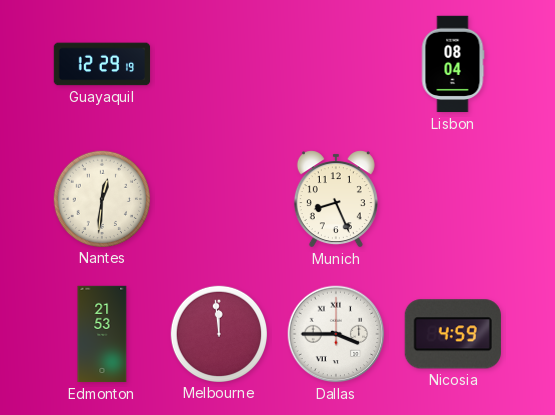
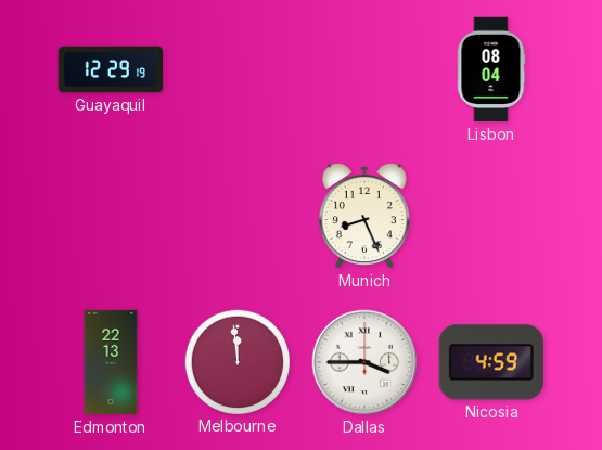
Nantes: 12:31 -> none (101, 198)
Edmonton: 21:53 -> 22:13 (111, 362)
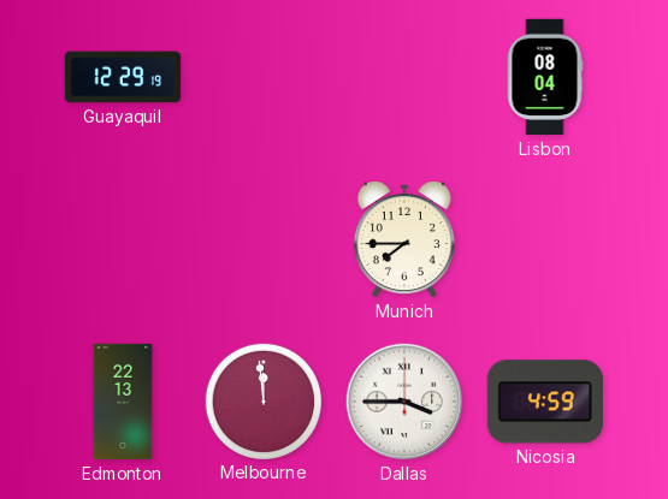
Munich: 8:26 -> 7:45 (404, 239)
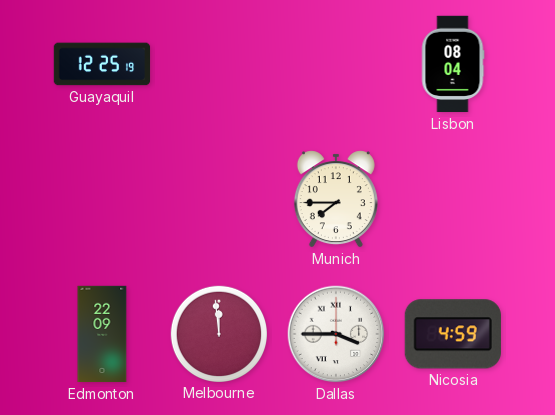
Guayaquil: 12:29 -> 12:25 (102, 64)
Edmonton: 22:13 -> 22:09 (102, 334)
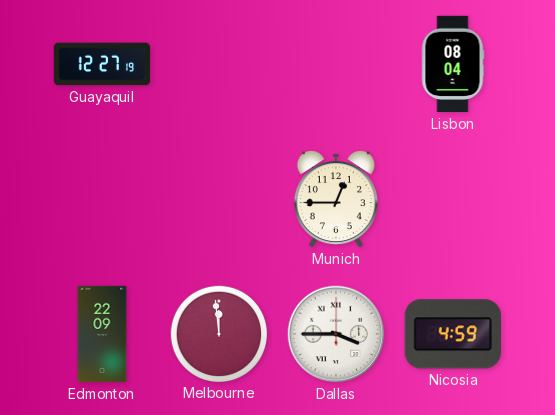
Guayaquil: 12:25 -> 12:27 (102, 64)
Munich: 7:45 -> 12:45 (336, 199)
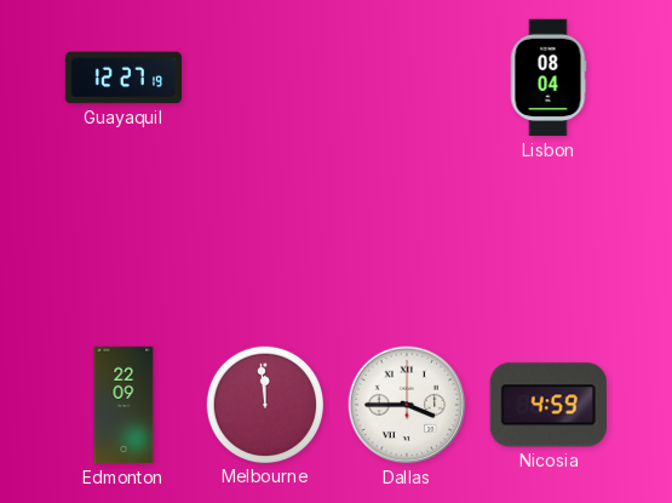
Munich: 12:45 -> none (336, 199)
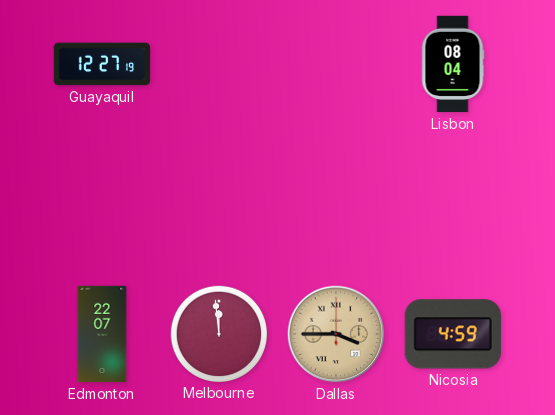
Edmonton: 22:09 -> 22:07 (102, 334)
Dallas dial: white -> champagne (336, 334)
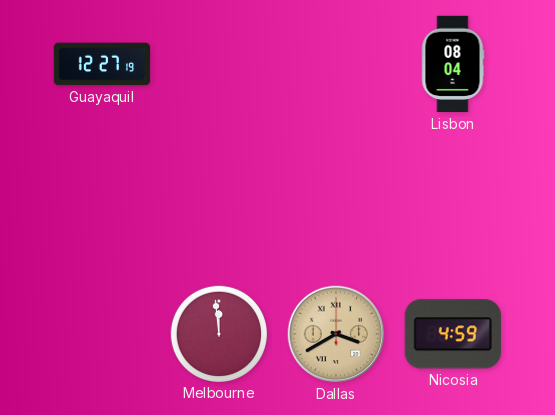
Edmonton: 22:07 -> none (102, 334)
Dallas: 3:45 -> 3:40 (336, 334)
